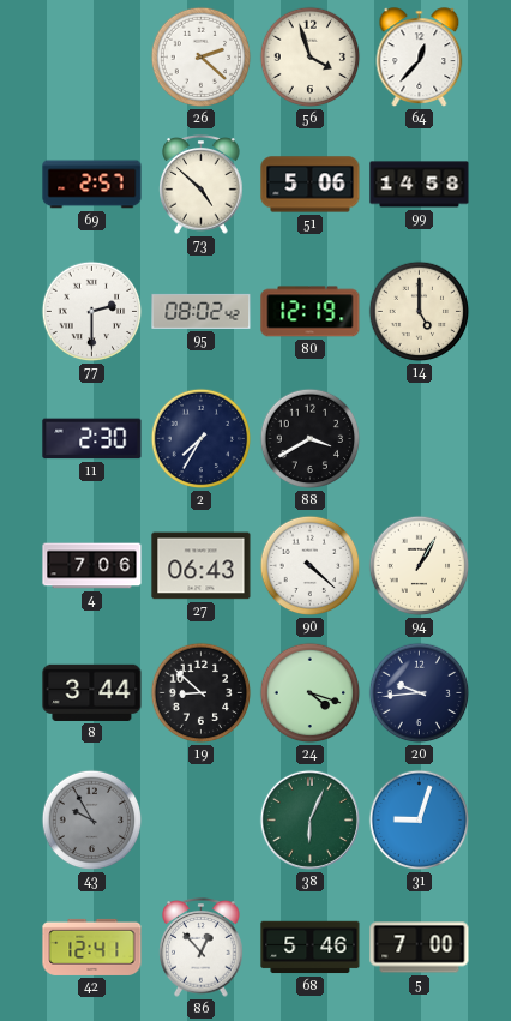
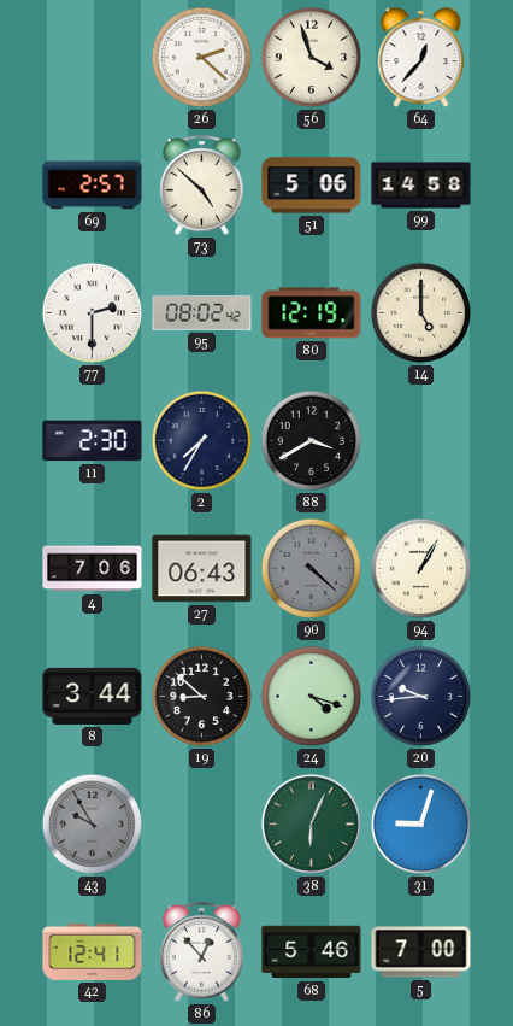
90 dial: white -> grey (312, 569)
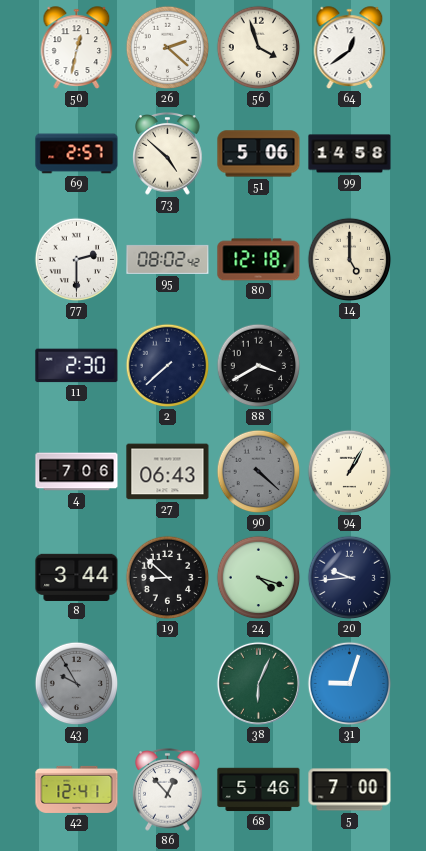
50: none -> 12:32 (77, 48)
64: 12:37 -> 12:39 (350, 48)
80: 12:19 -> 12:18 (259, 260)
2: 7:35 -> 7:38 (168, 366)
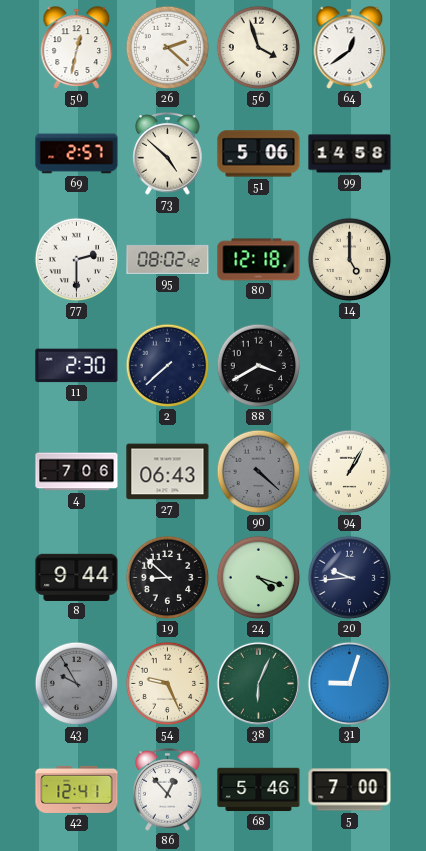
8: 3:44 -> 9:44 (77, 577)
54: none -> 9:26 (168, 684)
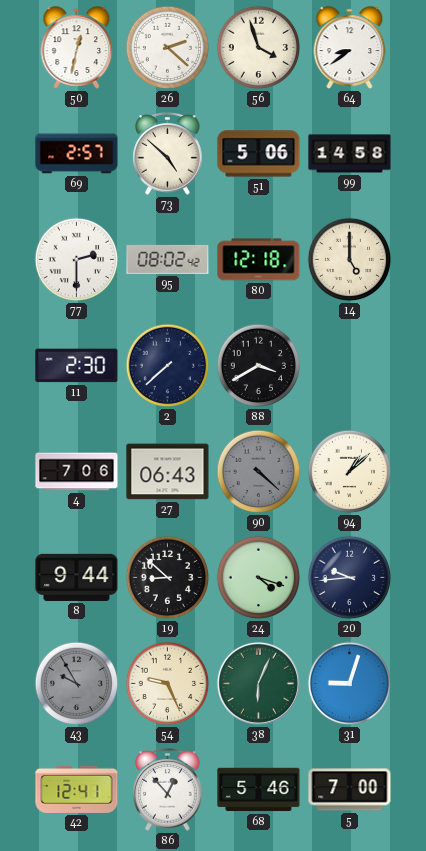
64: 12:39 -> 8:39 (350, 48)
94: 1:05 -> 1:08 (350, 472)
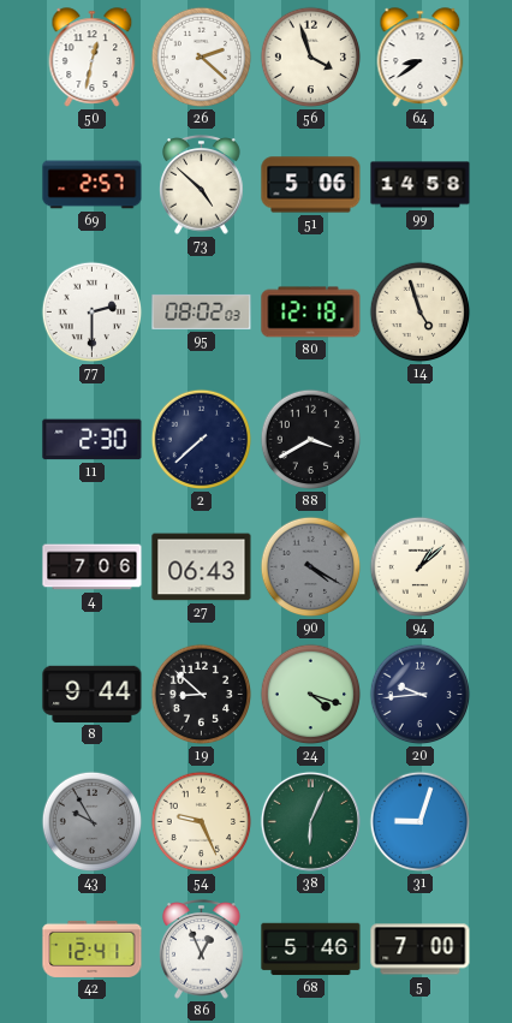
95: 08:02:42 -> 08:02:03 (202, 311)
14: 5:00 -> 4:57 (421, 313)
90: 4:22 -> 4:20 (311, 567)
86: 12:53 -> 12:56 (202, 950)
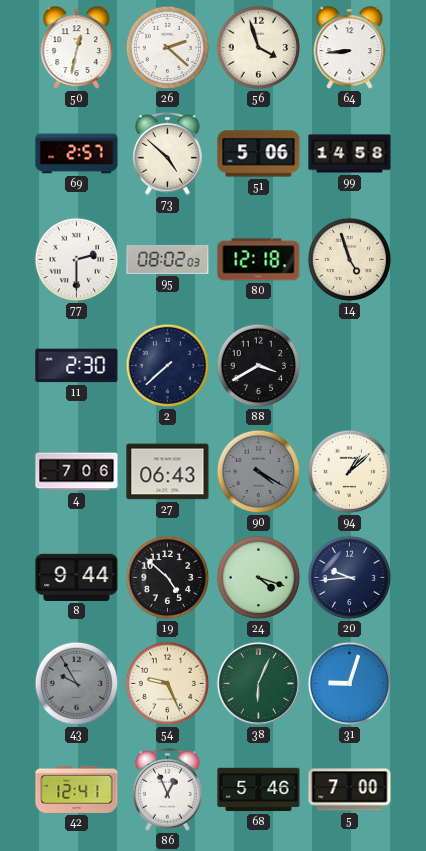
64: 8:39 -> 8:44 (350, 48)
19: 8:52 -> 4:52 (168, 578)
